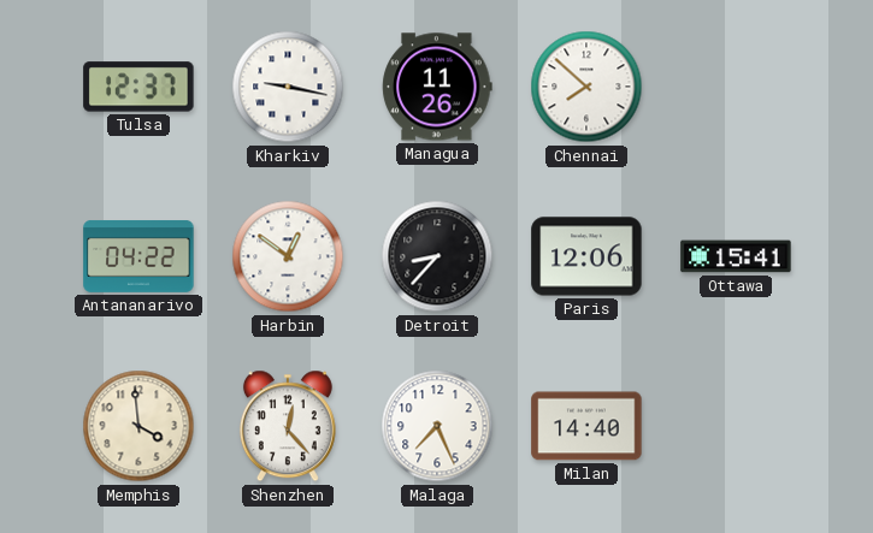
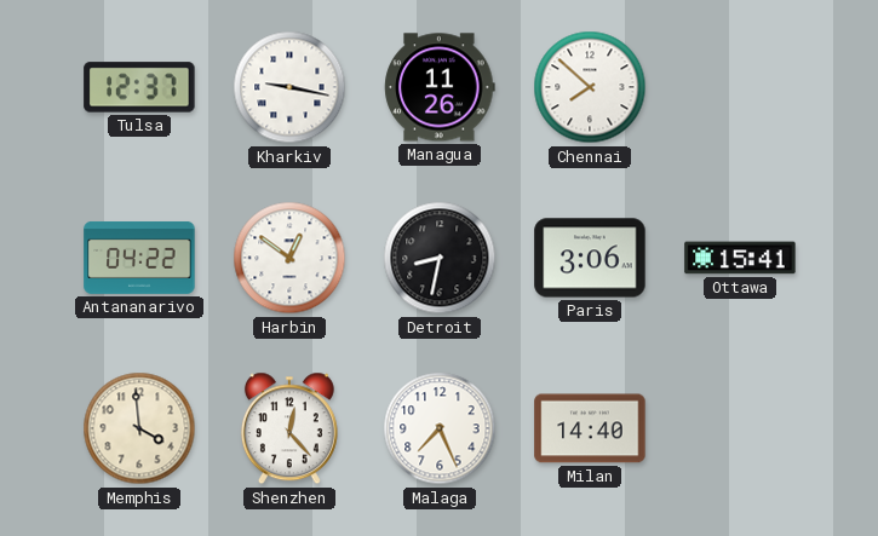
Detroit: 8:37 -> 8:32 (440, 258)
Paris: 12:06 -> 3:06 (590, 258)
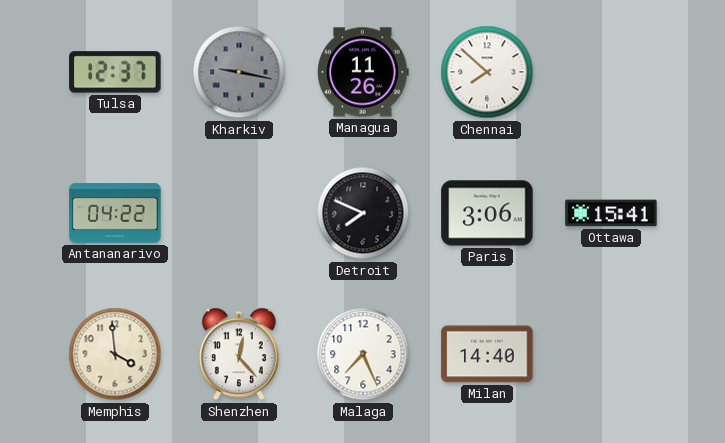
Kharkiv dial: white -> grey (239, 72)
Harbin: 12:51 -> none (289, 258)
Detroit: 8:32 -> 7:49 (363, 213)
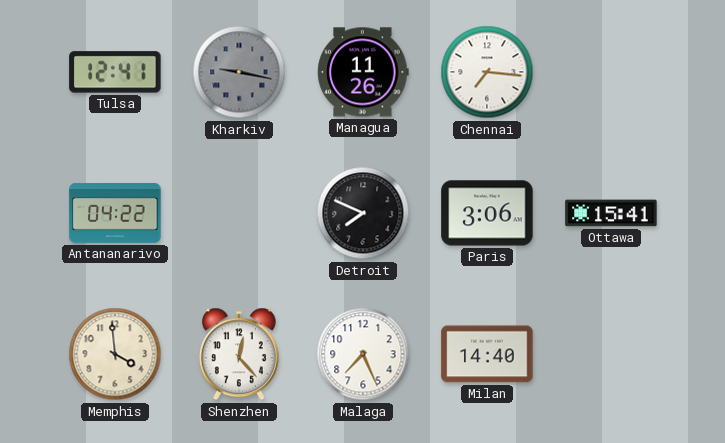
Tulsa: 12:37 -> 12:41 (115, 72)
Chennai: 7:52 -> 7:16 (487, 72)
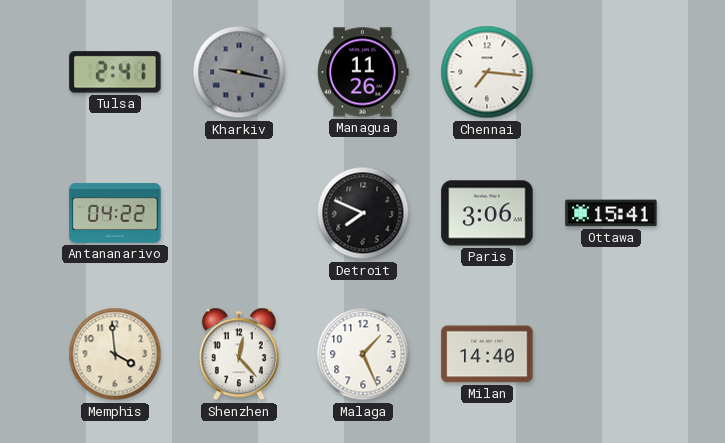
Tulsa: 12:41 -> 2:41 (115, 72)
Malaga: 7:26 -> 1:26 (363, 354)
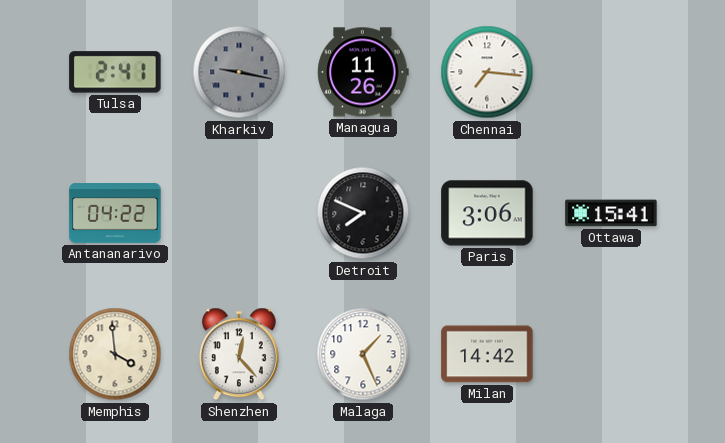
Milan: 14:40 -> 14:42 (487, 354)
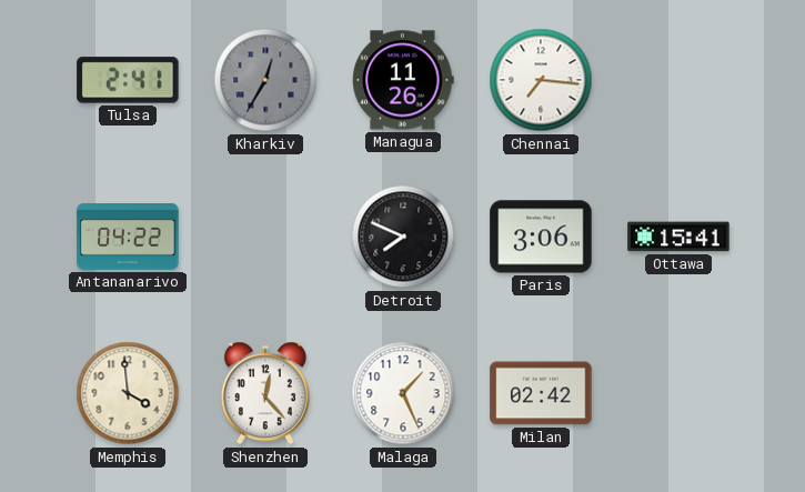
Kharkiv: 9:17 -> 12:35 (265, 80)
Milan: 14:42 -> 02:42 (541, 393)
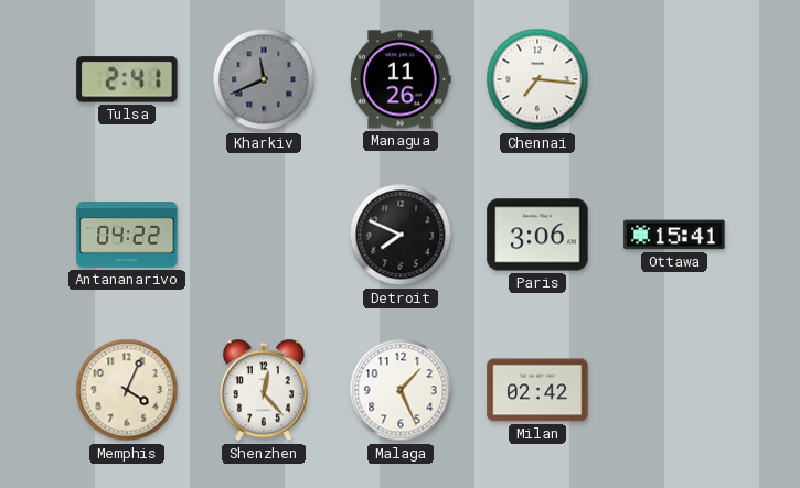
Kharkiv: 12:35 -> 11:41 (264, 79)
Memphis: 3:59 -> 4:04 (127, 390)
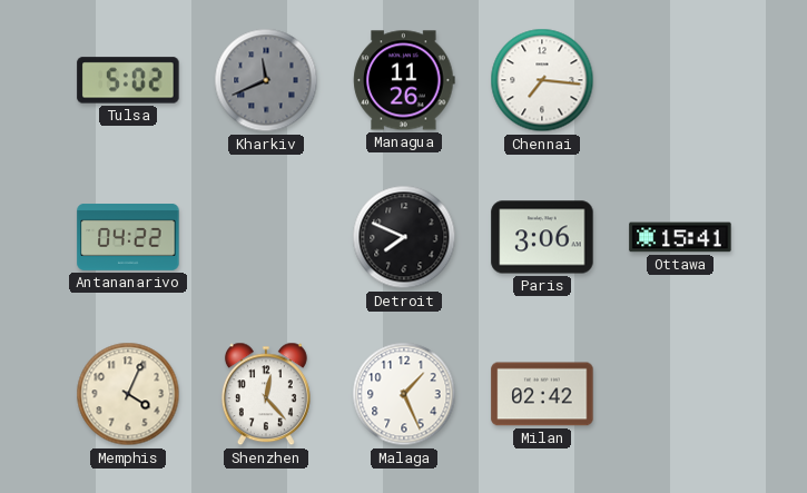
Tulsa: 2:41 -> 5:02 (128, 80)
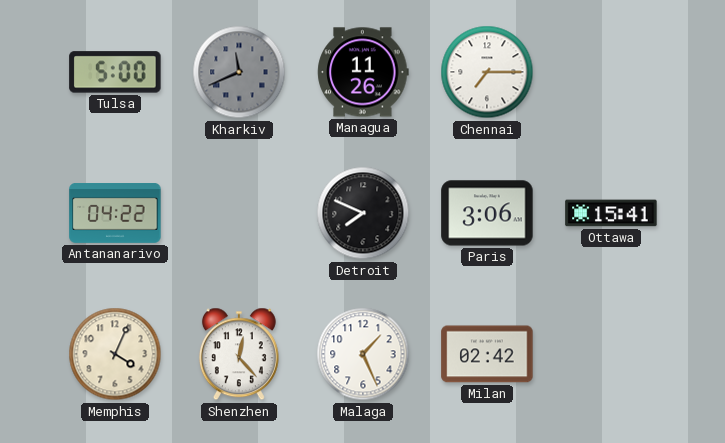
Tulsa: 5:02 -> 5:00 (115, 72)
Chennai: 7:16 -> 7:15 (487, 72)
